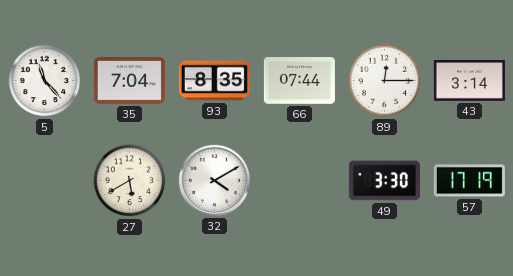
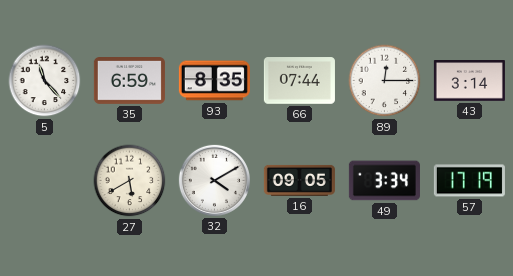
35: 7:04 -> 6:59 (129, 81)
16: none -> 09:05 (299, 180)
49: 3:30 -> 3:34 (384, 181)
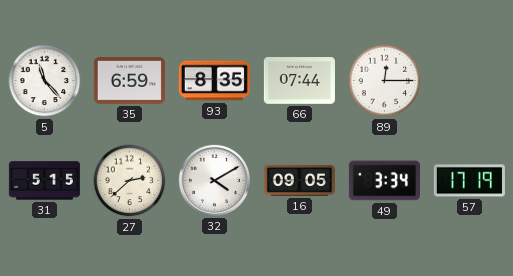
43: 3:14 -> none (469, 81)
31: none -> 5:15 (44, 181)
27: 5:40 -> 2:38 (130, 181)
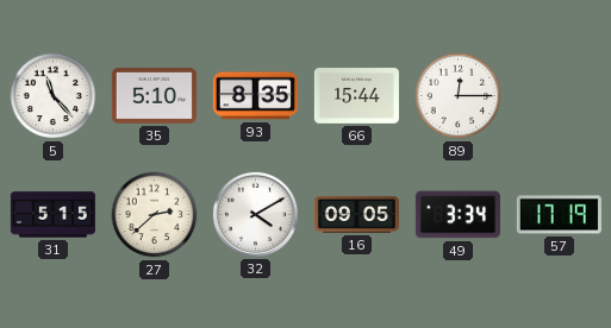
35: 6:59 -> 5:10 (154, 96)
66: 07:44 -> 15:44 (356, 96)
